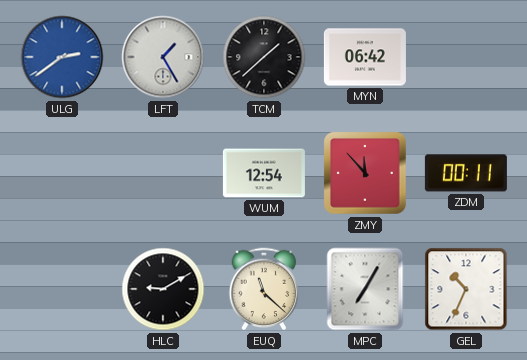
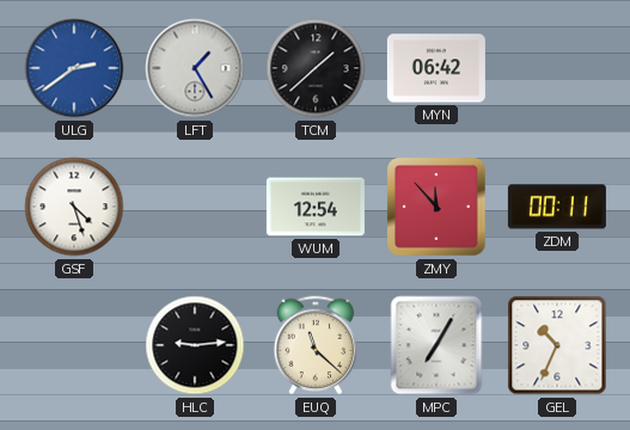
GSF: none -> 4:27 (74, 207)
HLC: 9:10 -> 9:14 (195, 345)
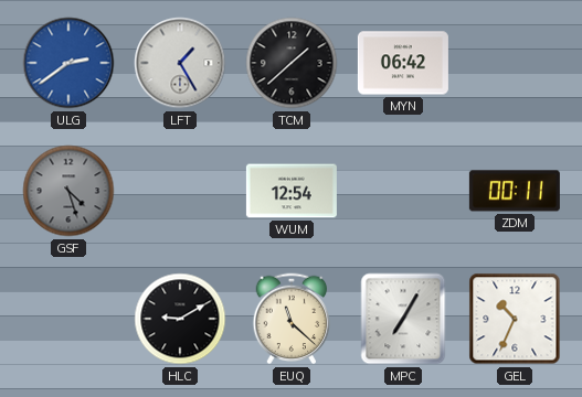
GSF dial: white -> grey (68, 191)
ZMY: 11:53 -> none (436, 207)
HLC: 9:14 -> 9:10 (180, 319)
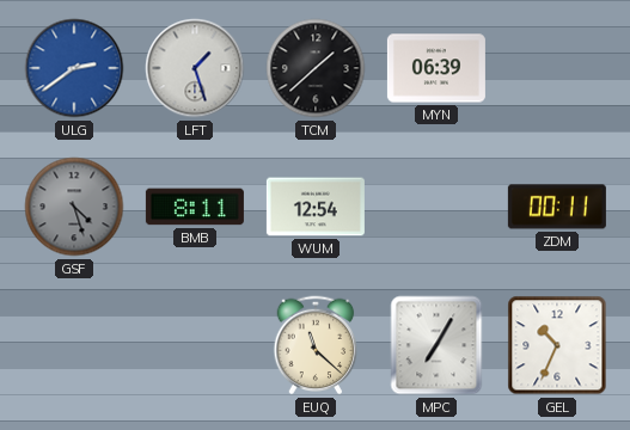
LFT: 1:25 -> 1:27 (195, 68)
MYN: 06:42 -> 06:39 (436, 68)
BMB: none -> 8:11 (195, 207)
HLC: 9:10 -> none (180, 319)
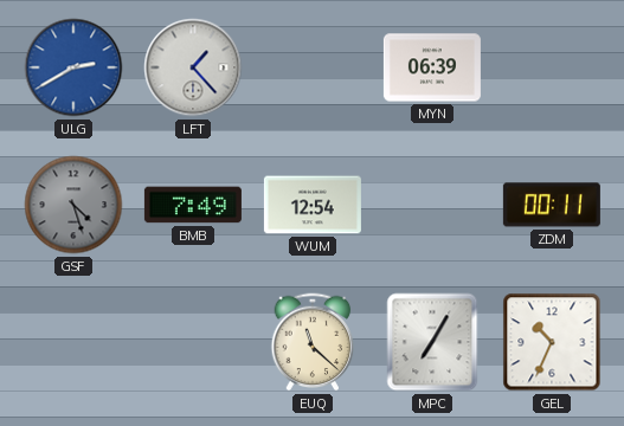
ULG: 2:39 -> 2:40 (73, 67)
LFT: 1:27 -> 1:23 (193, 67)
TCM: 1:38 -> none (316, 68)
BMB: 8:11 -> 7:49 (193, 205)
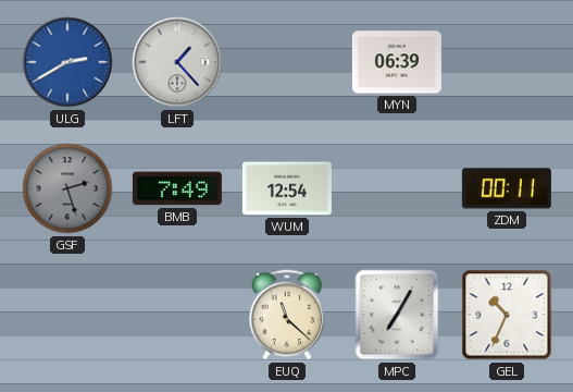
GSF: 4:27 -> 2:27 (67, 188)
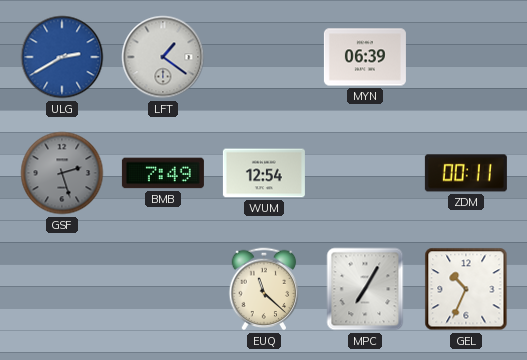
LFT: 1:23 -> 1:21 (163, 57)
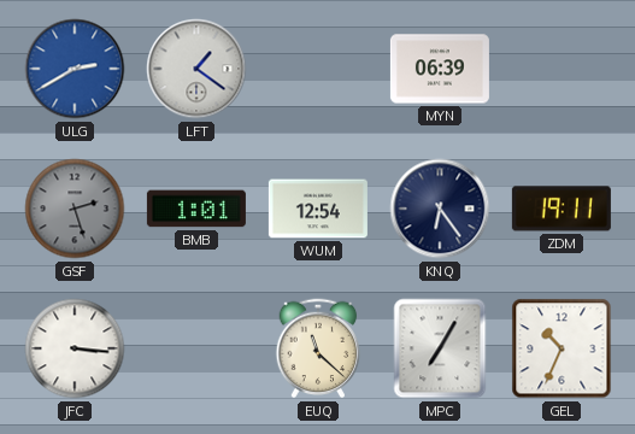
BMB: 7:49 -> 1:01 (196, 209)
KNQ: none -> 6:24 (440, 209)
ZDM: 00:11 -> 19:11 (561, 209)
JFC: none -> 3:16 (75, 348)
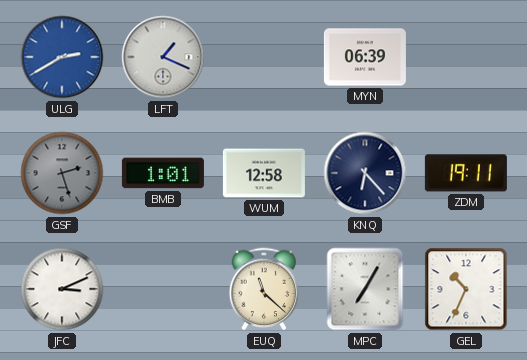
LFT: 1:21 -> 1:19 (163, 57)
WUM: 12:54 -> 12:58 (264, 173)
KNQ: 6:24 -> 6:23 (365, 173)
JFC: 3:16 -> 3:11 (62, 289)
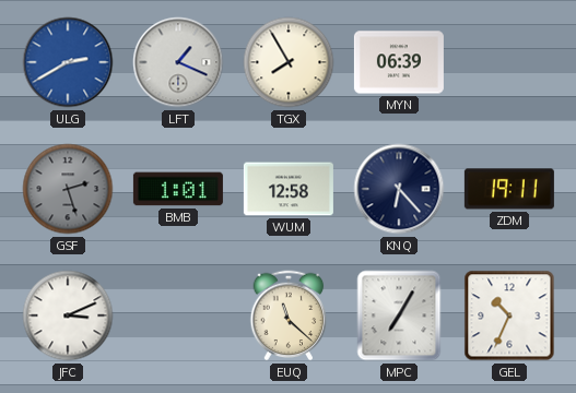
TGX: none -> 7:55 (289, 62)
